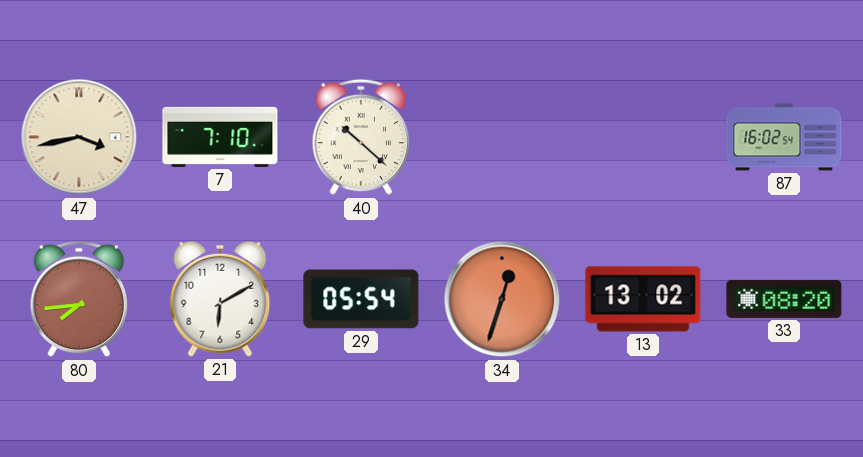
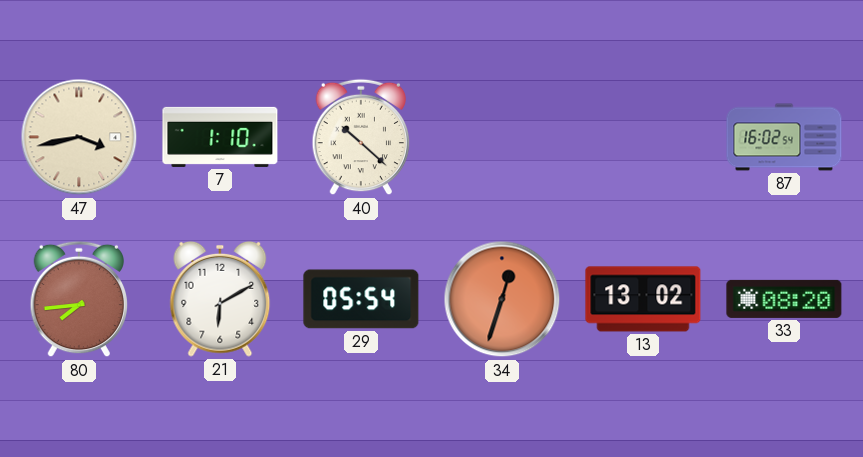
7: 7:10 -> 1:10 (220, 137)
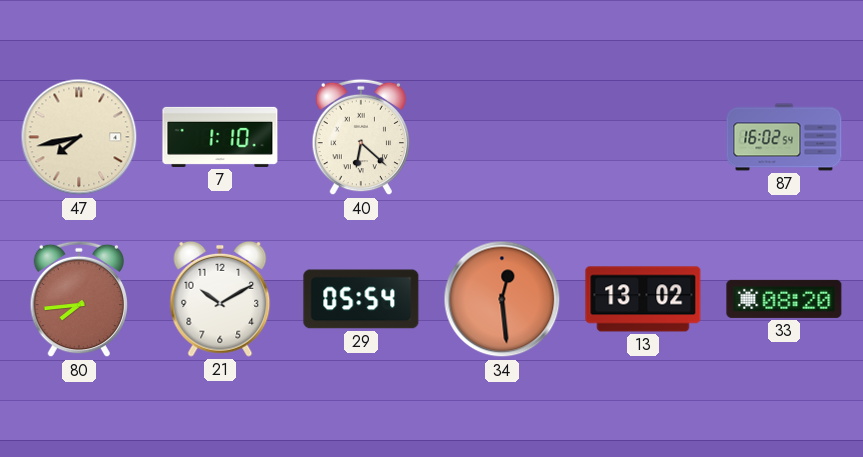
47: 3:43 -> 7:43 (79, 137)
40: 10:22 -> 6:22 (361, 137)
21: 6:10 -> 10:10 (220, 299)
34: 12:33 -> 12:29 (502, 299)
